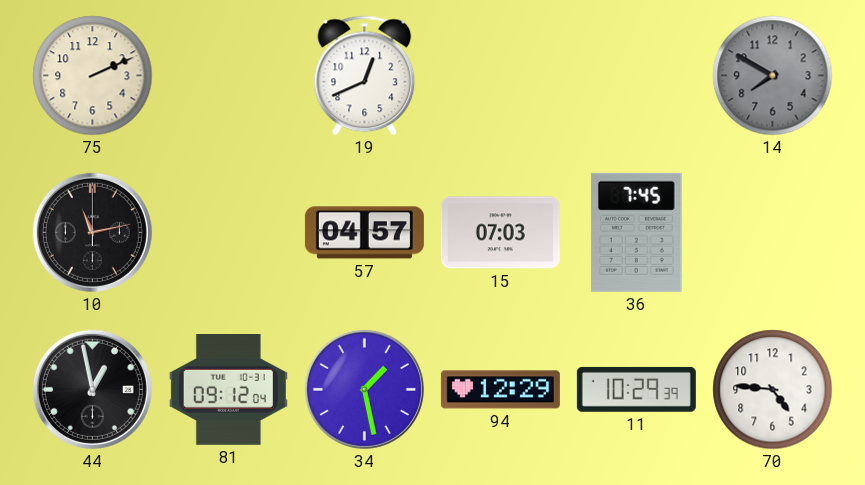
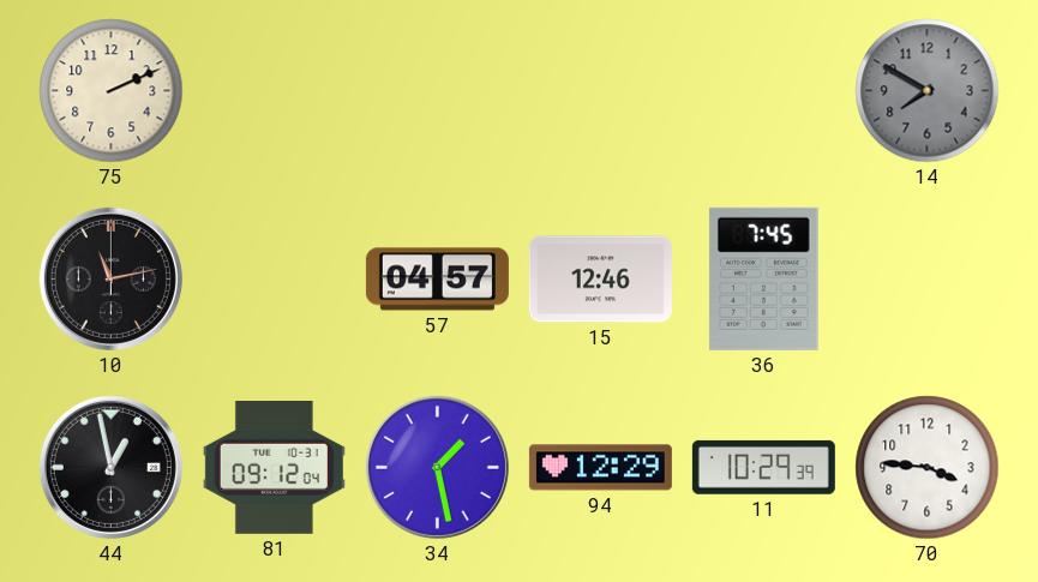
19: 12:41 -> none (365, 76)
15: 07:03 -> 12:46 (600, 280)
70: 4:46 -> 3:46 (928, 468)
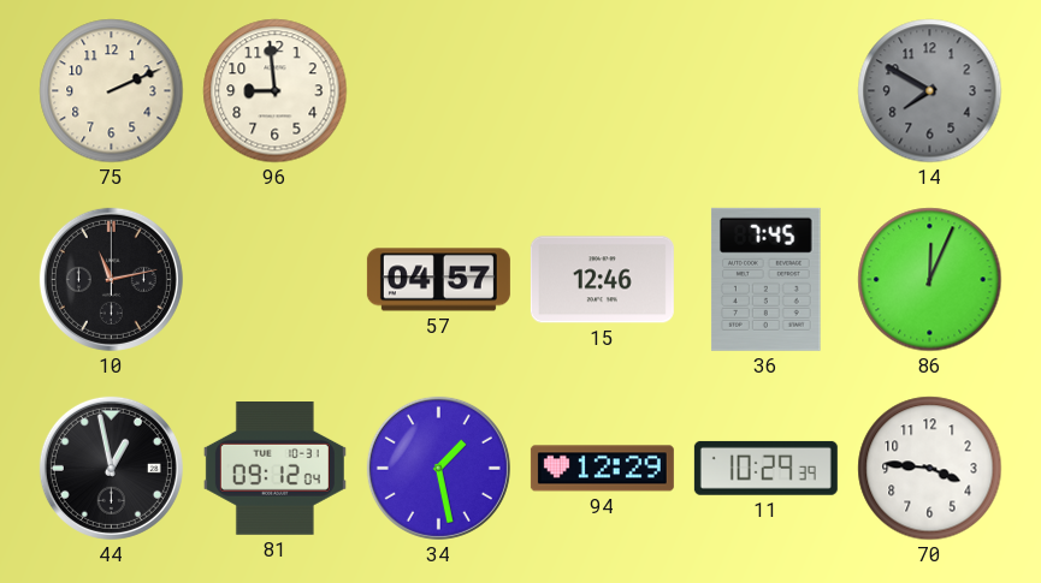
96: none -> 8:59 (276, 91)
86: none -> 12:04 (930, 280)
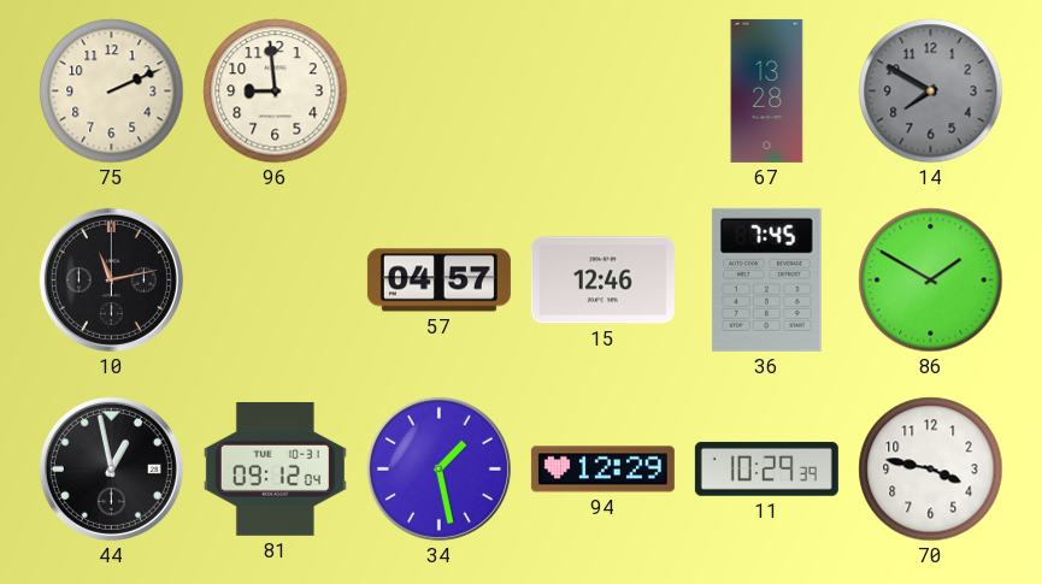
67: none -> 13:28 (767, 90)
86: 12:04 -> 1:50 (931, 281)
70: 3:46 -> 3:47 (931, 470)
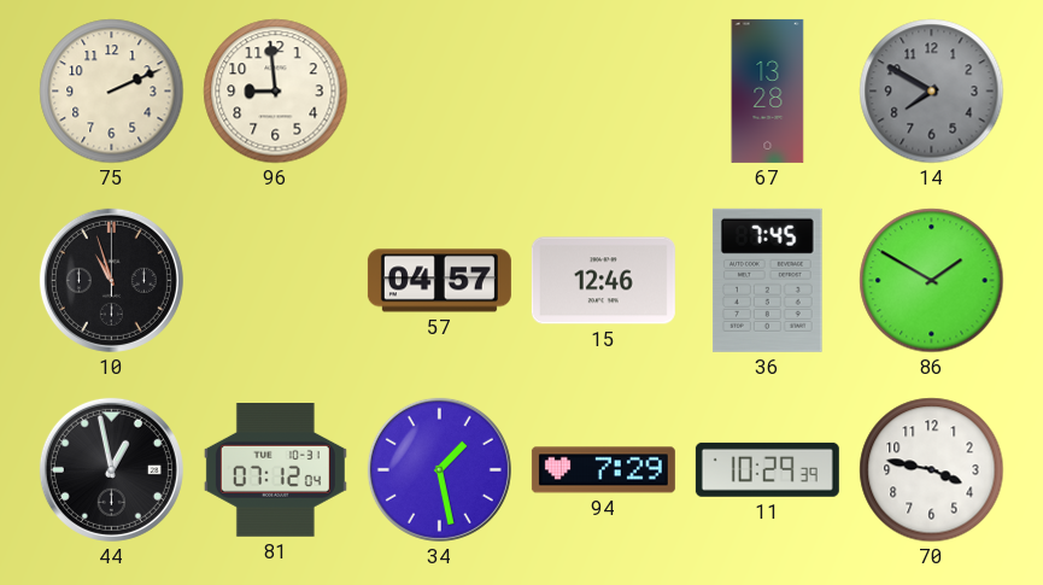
10: 11:13 -> 10:57 (111, 280)
81: 09:12 -> 07:12 (275, 470)
94: 12:29 -> 7:29 (603, 470)
